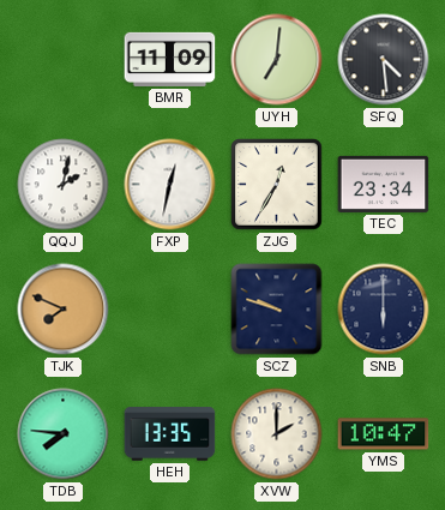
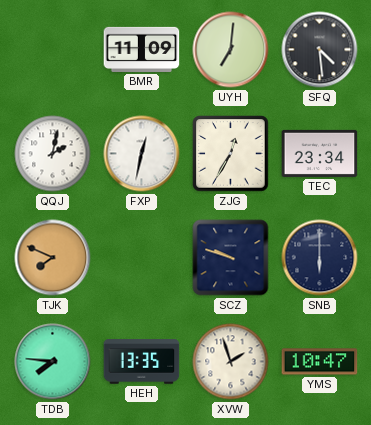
XVW: 2:00 -> 1:57 (231, 362)
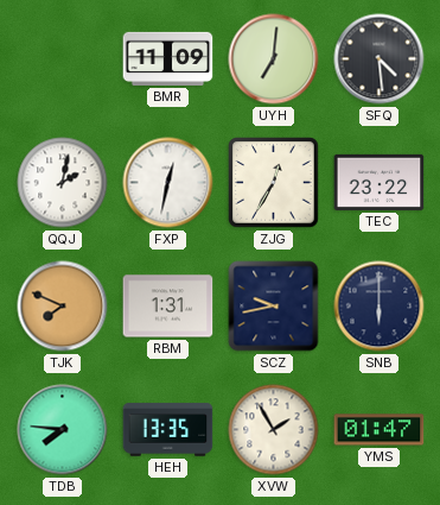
TEC: 23:34 -> 23:22 (380, 182)
RBM: none -> 1:31 (168, 307)
SCZ: 9:48 -> 9:43 (274, 307)
XVW: 1:57 -> 1:55 (274, 430)
YMS: 10:47 -> 01:47 (380, 430)
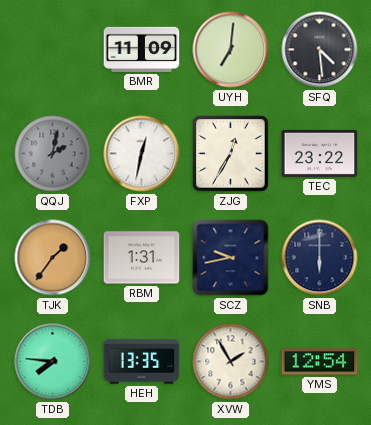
QQJ dial: white -> grey (53, 154)
TJK: 7:49 -> 1:36 (53, 258)
YMS: 01:47 -> 12:54 (320, 362)
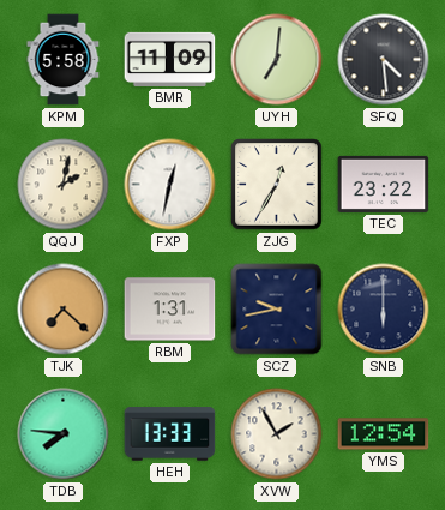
KPM: none -> 5:58 (64, 60)
QQJ dial: grey -> cream (64, 185)
TJK: 1:36 -> 7:22 (64, 310)
HEH: 13:35 -> 13:33 (170, 434)
